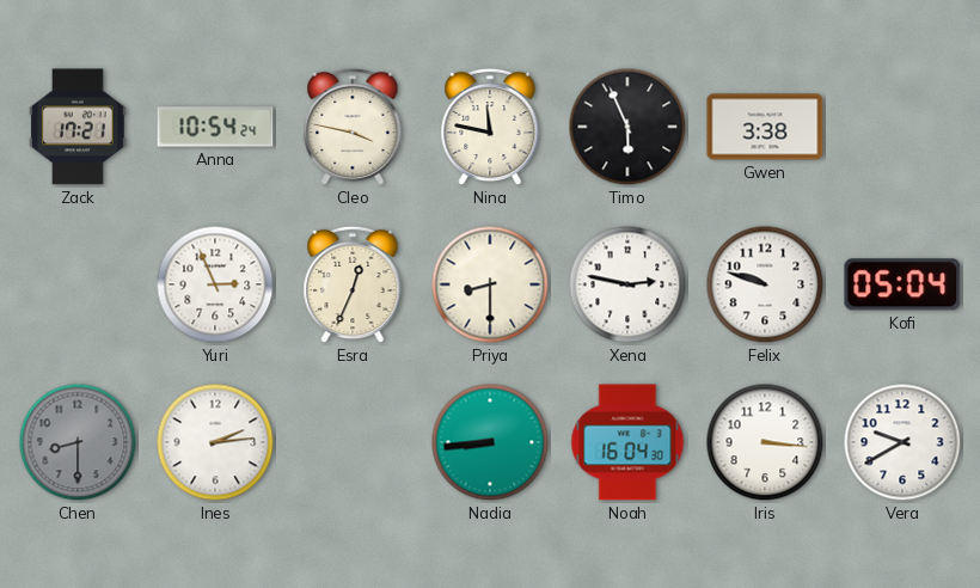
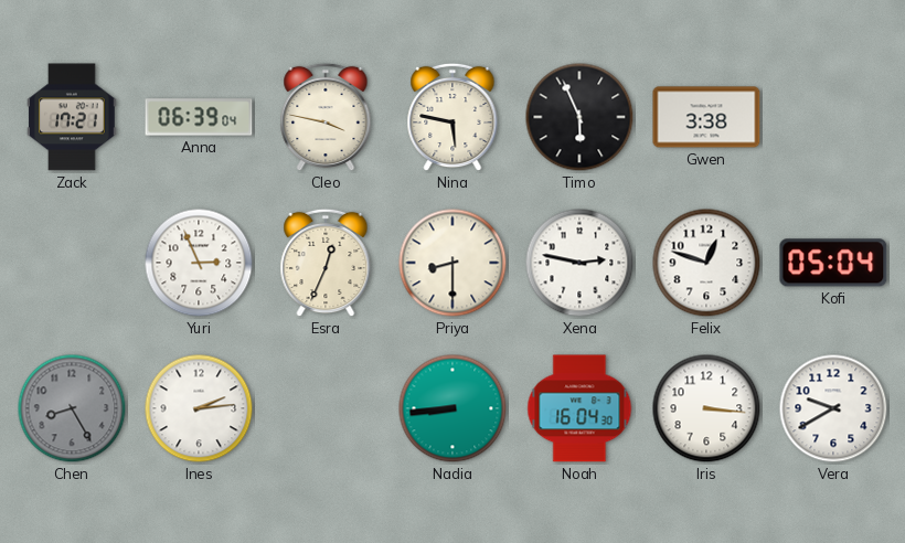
Anna: 10:54 -> 06:39 (199, 117)
Nina: 11:47 -> 5:47 (453, 117)
Felix: 9:48 -> 12:48 (706, 263)
Chen: 8:30 -> 8:25 (72, 408)
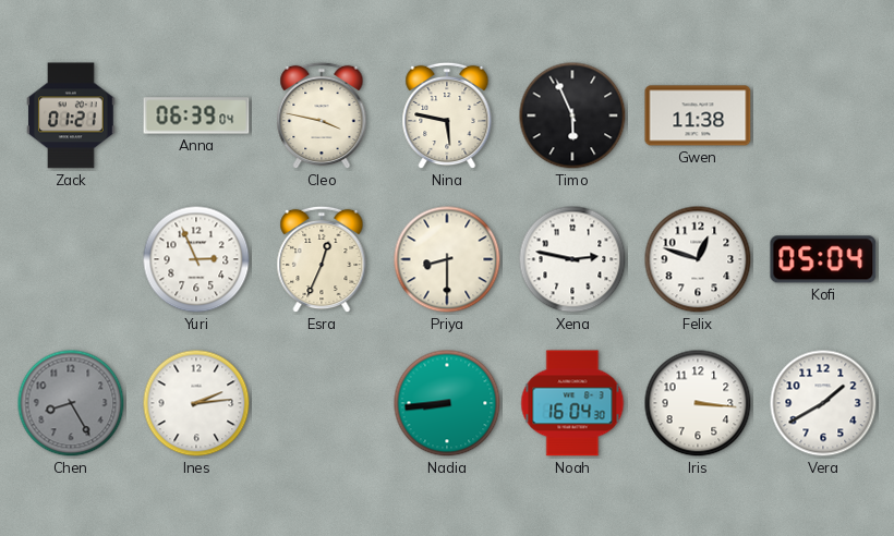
Zack: 17:21 -> 01:21 (72, 115)
Gwen: 3:38 -> 11:38 (698, 115)
Vera: 9:40 -> 1:40 (823, 403)
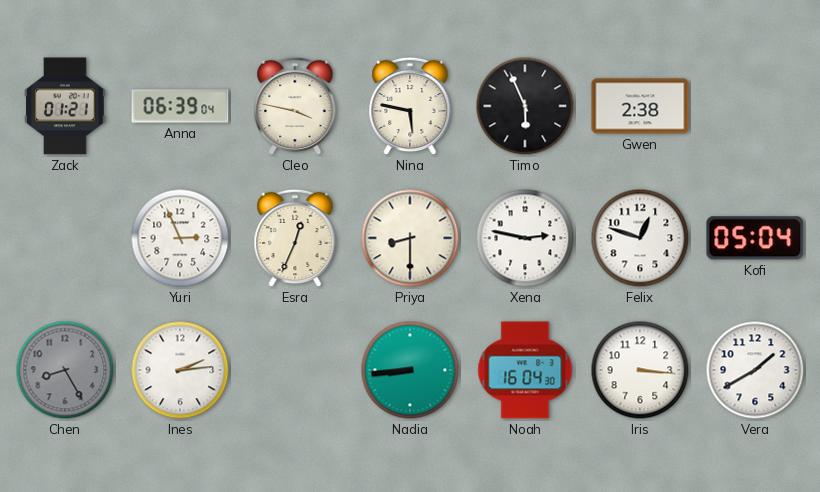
Gwen: 11:38 -> 2:38 (640, 106)
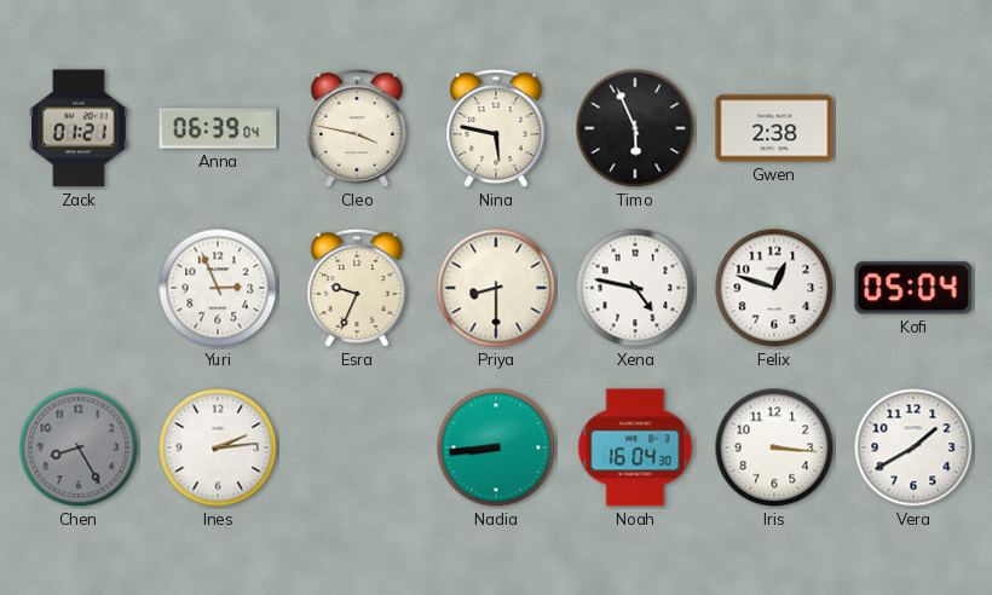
Esra: 12:34 -> 9:34 (357, 288)
Xena: 2:47 -> 4:47 (635, 288)
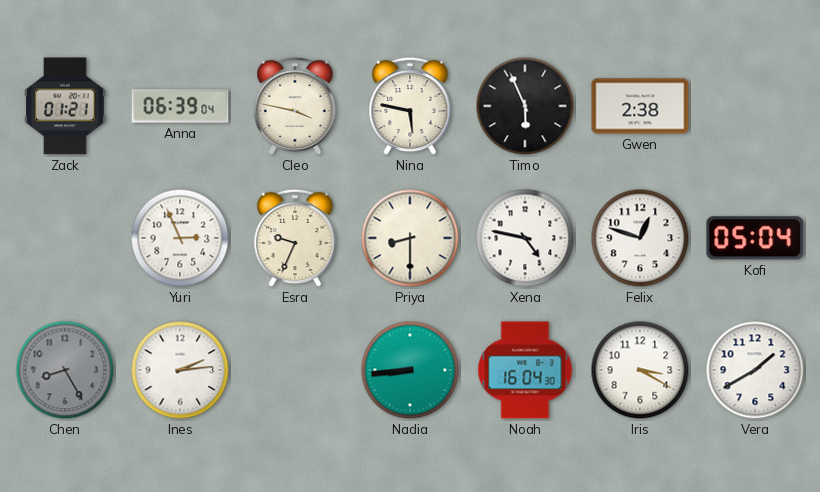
Iris: 3:16 -> 3:20 (640, 370)
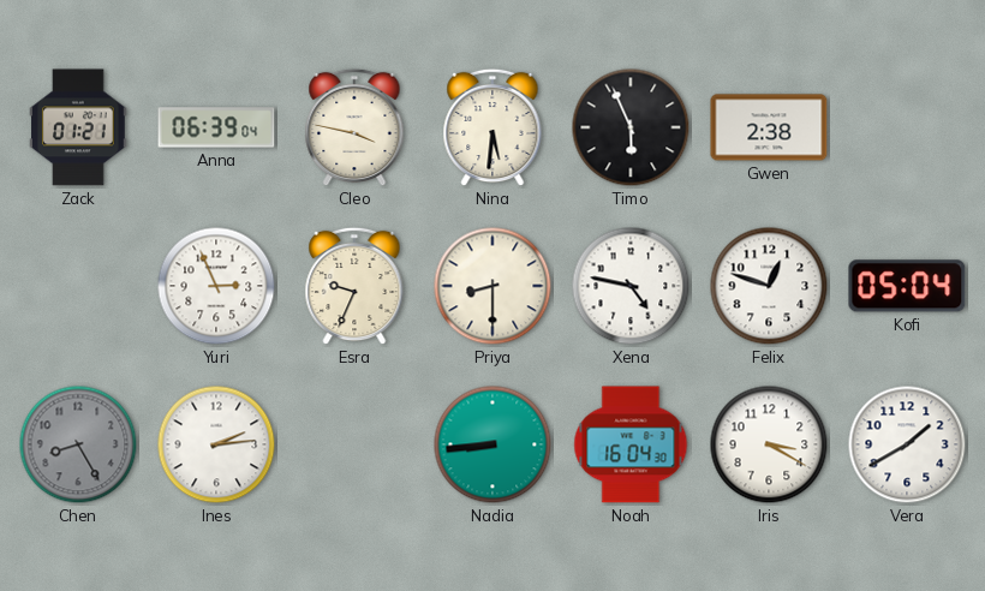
Nina: 5:47 -> 5:31 (492, 127)
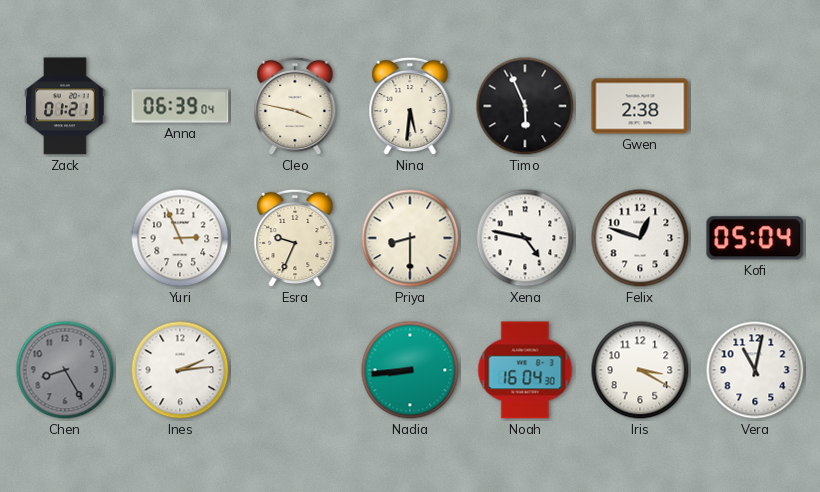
Vera: 1:40 -> 11:02 (755, 370)
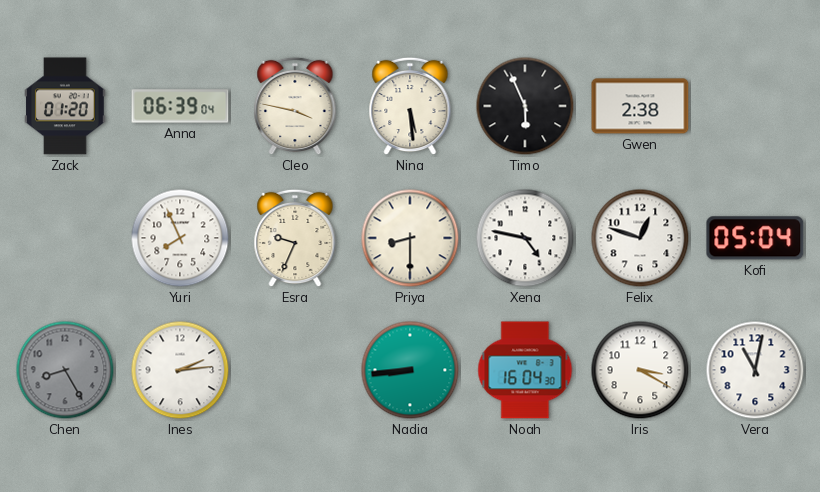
Zack: 01:21 -> 01:20 (66, 106)
Nina: 5:31 -> 5:29 (410, 106)
Yuri: 2:56 -> 7:56 (180, 238)
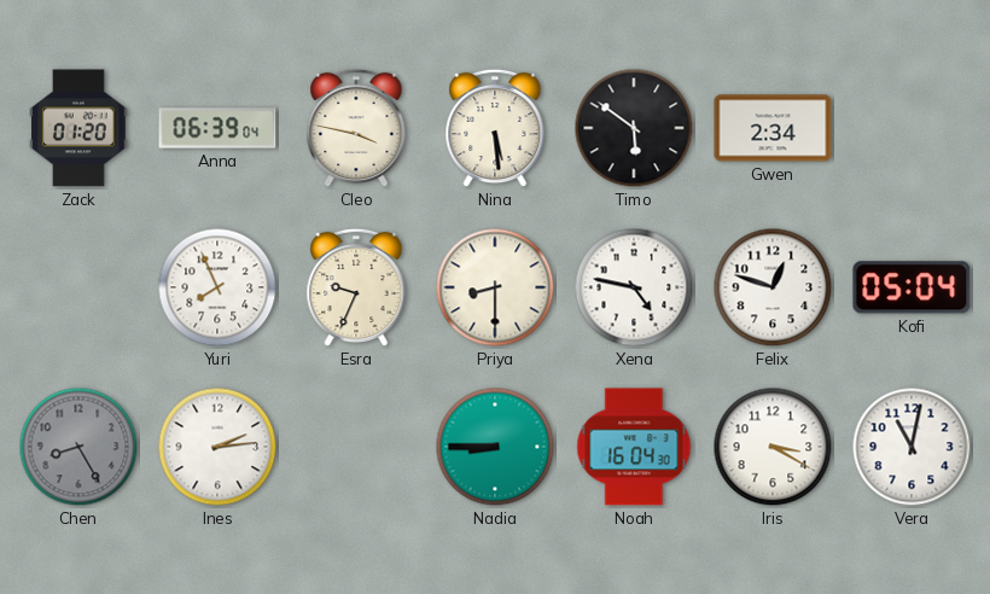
Timo: 5:56 -> 5:51 (634, 128)
Gwen: 2:38 -> 2:34 (773, 128)
Nadia: 8:44 -> 8:45 (495, 447)
